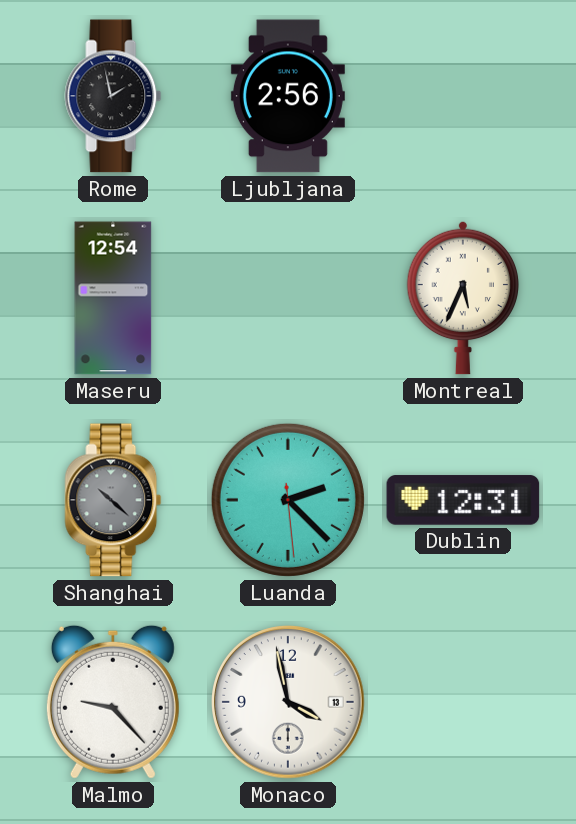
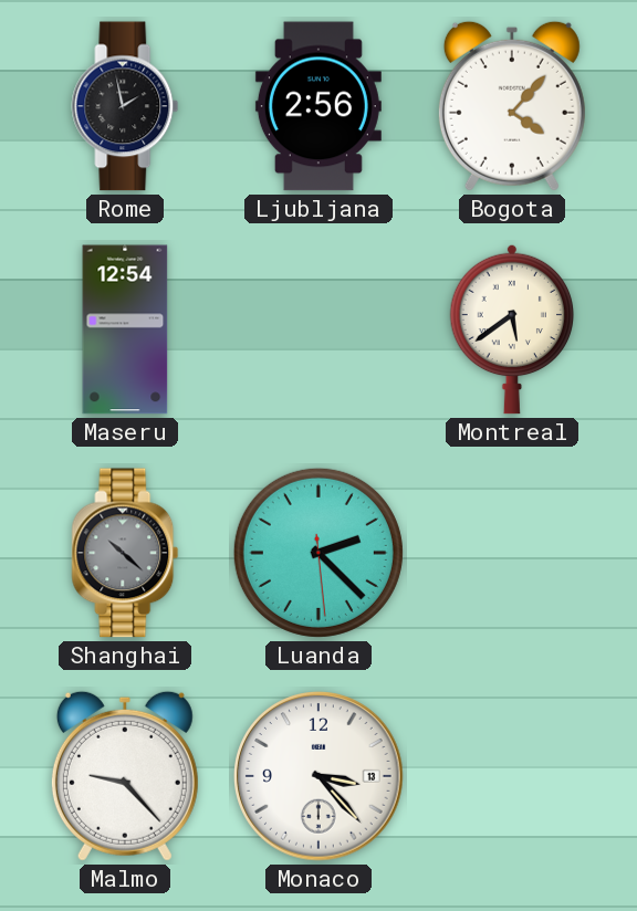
Bogota: none -> 4:07 (512, 106)
Montreal: 5:34 -> 5:39 (511, 329)
Dublin: 12:31 -> none (463, 500)
Monaco: 3:58 -> 3:23 (318, 776)
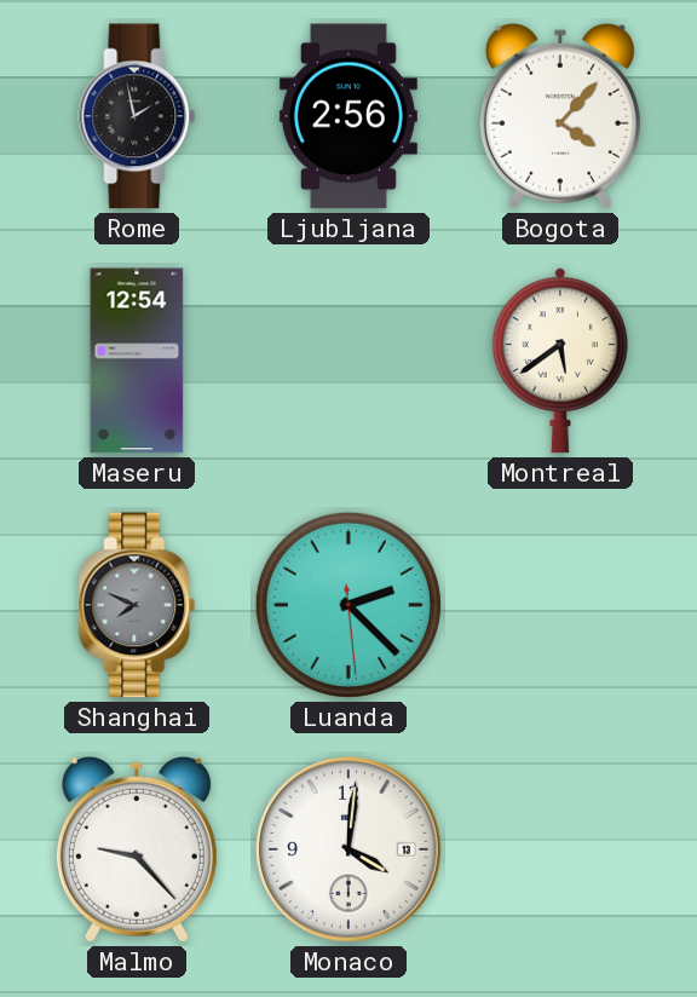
Shanghai: 10:22 -> 7:49 (137, 605)
Monaco: 3:23 -> 4:01 (348, 849)
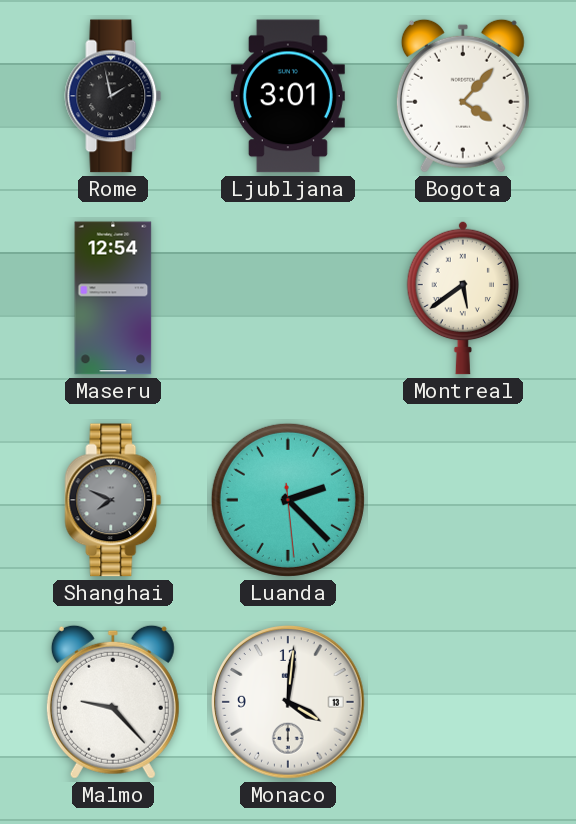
Ljubljana: 2:56 -> 3:01 (288, 96)
